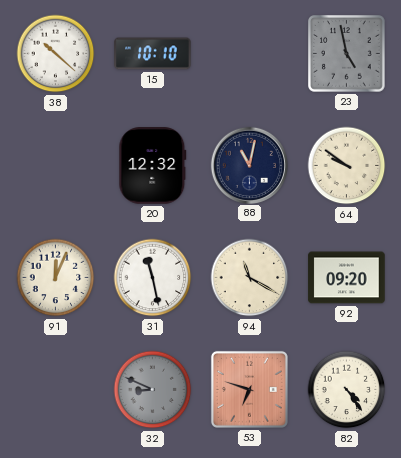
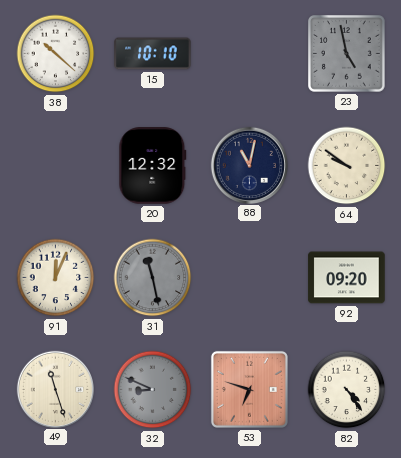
31 dial: white -> grey (153, 278)
94: 11:20 -> none (250, 278)
49: none -> 11:27 (55, 389)
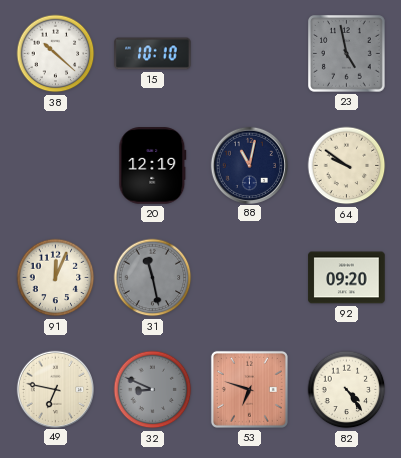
20: 12:32 -> 12:19 (153, 166)
49: 11:27 -> 6:47 (55, 389)
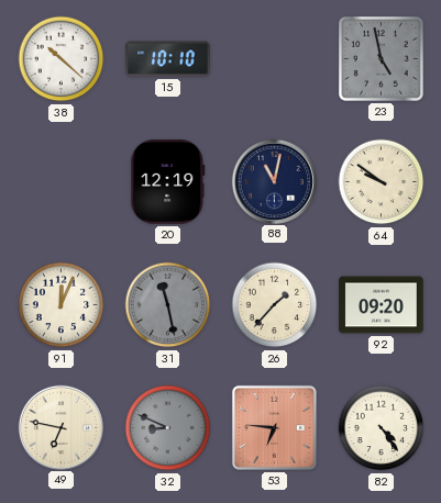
26: none -> 1:37 (275, 305)
53: 6:48 -> 6:46 (274, 427)
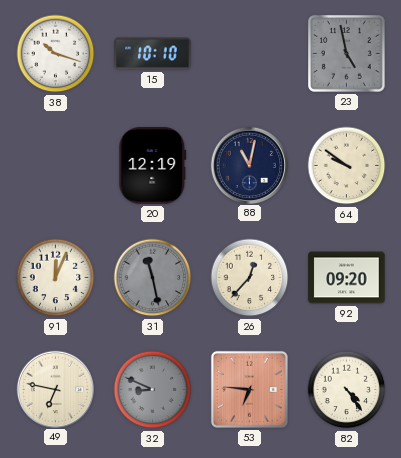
38: 10:22 -> 10:18 (56, 54)
26: 1:37 -> 12:37 (250, 278)
